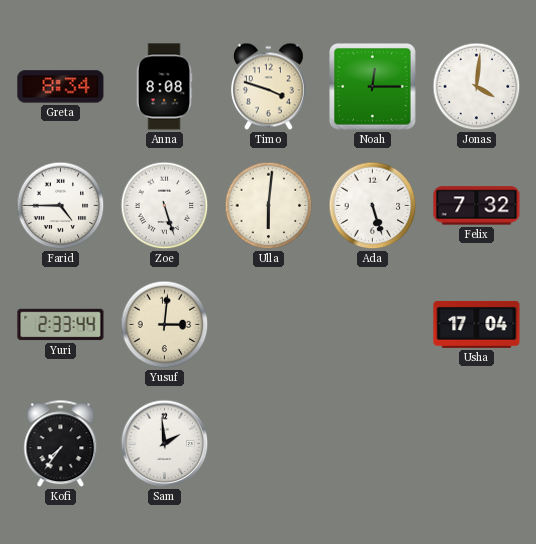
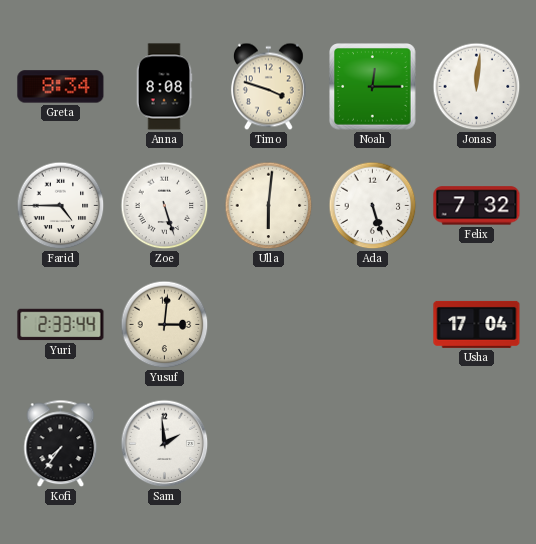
Jonas: 4:01 -> 12:01 (477, 87)
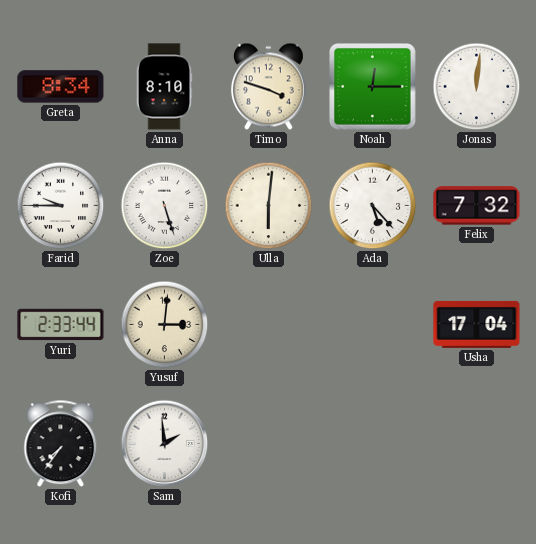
Anna: 8:08 -> 8:10 (164, 87)
Farid: 4:45 -> 9:45 (61, 206)
Ada: 5:27 -> 5:23 (373, 206)
